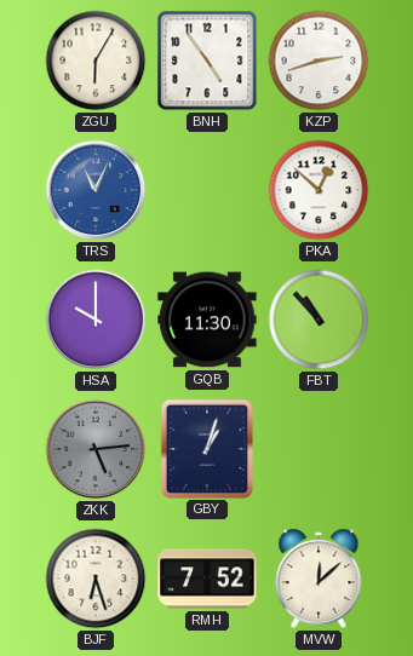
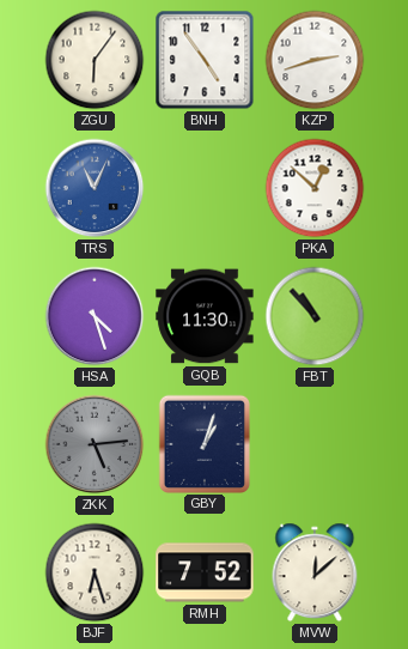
ZGU: 6:05 -> 6:06 (95, 60)
HSA: 10:00 -> 4:27 (95, 316)
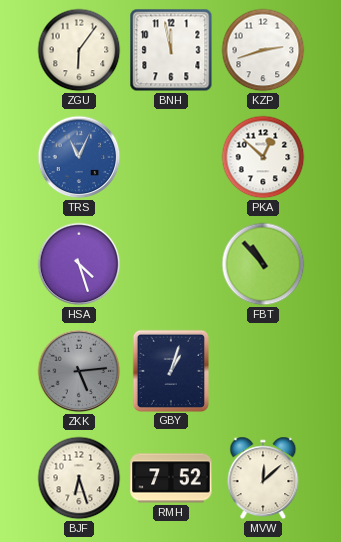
BNH: 4:54 -> 11:58 (171, 50)
GQB: 11:30 -> none (205, 316)
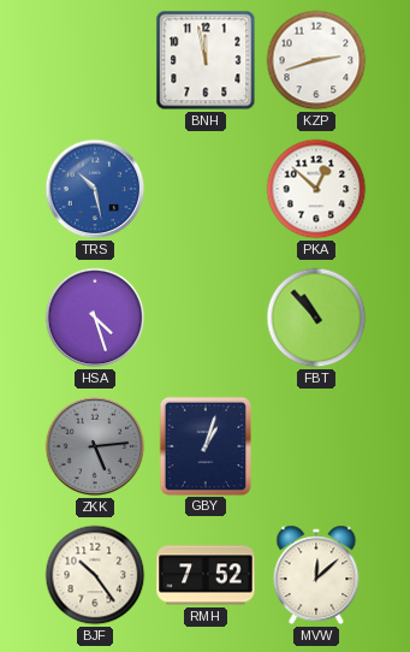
ZGU: 6:06 -> none (79, 50)
TRS: 11:04 -> 10:28 (95, 189)
BJF: 6:27 -> 10:24 (95, 575)
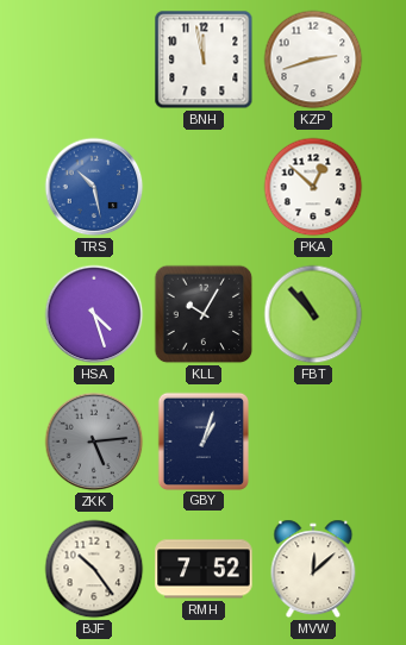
KLL: none -> 10:05 (204, 314)
